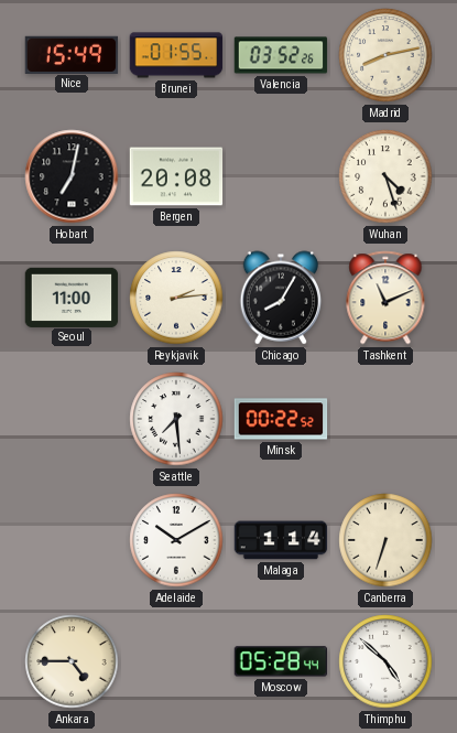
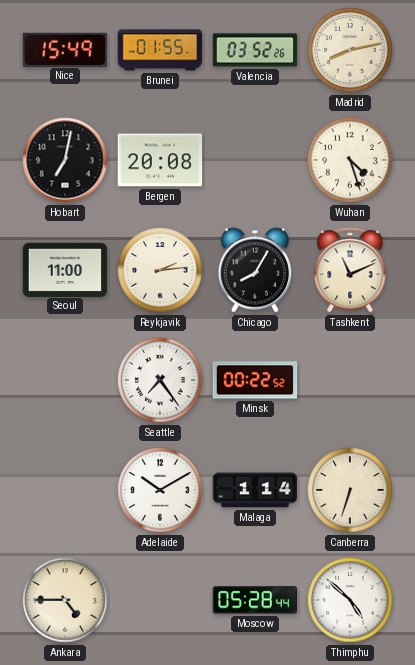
Seattle: 7:29 -> 7:24 (160, 380)
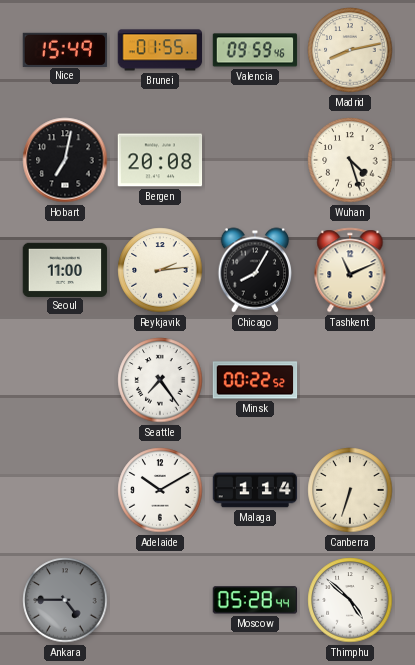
Valencia: 03:52 -> 09:59 (255, 50)
Ankara dial: cream -> grey (65, 600)
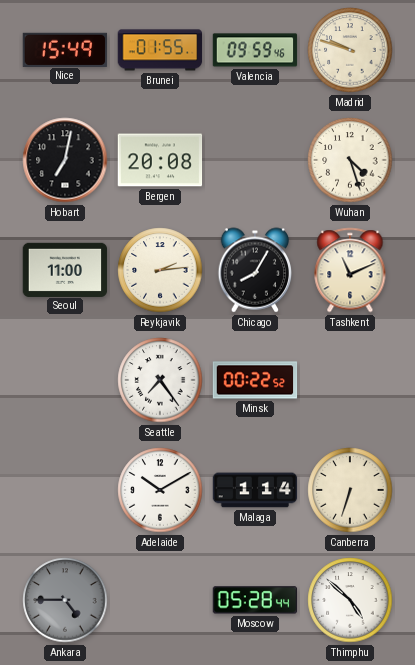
Madrid: 8:13 -> 9:48 (350, 50)
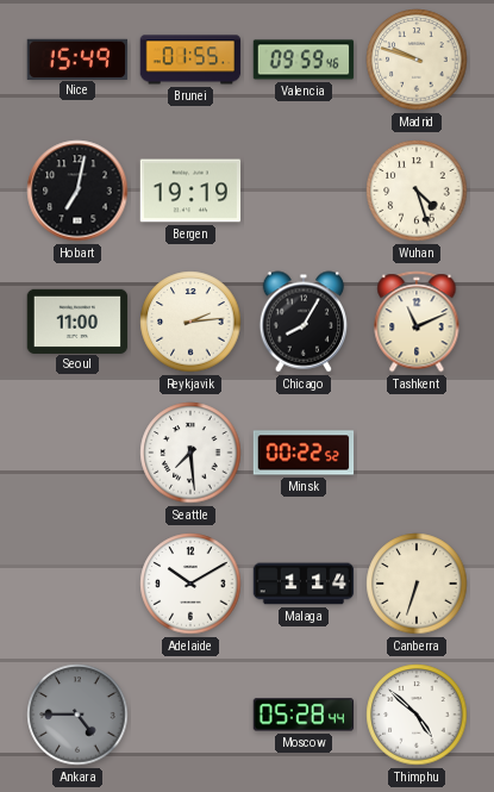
Bergen: 20:08 -> 19:19 (190, 191)
Seattle: 7:24 -> 7:29 (190, 453)
